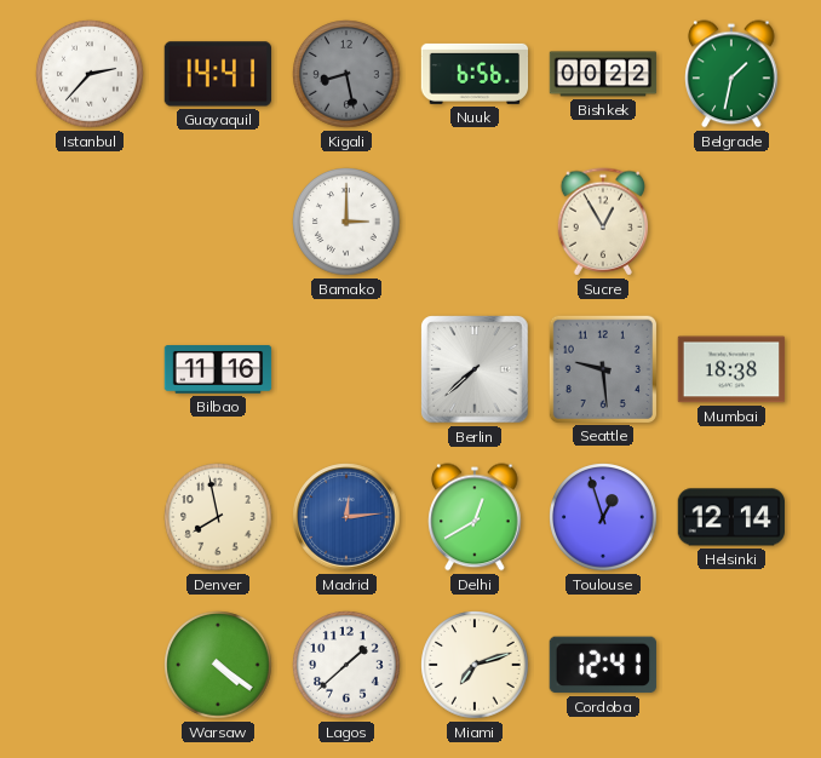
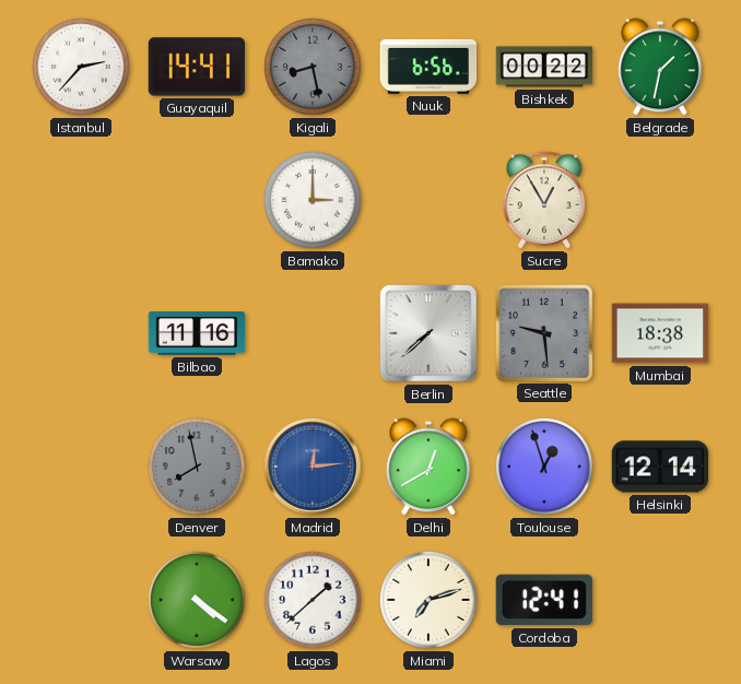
Denver dial: cream -> grey (197, 467)
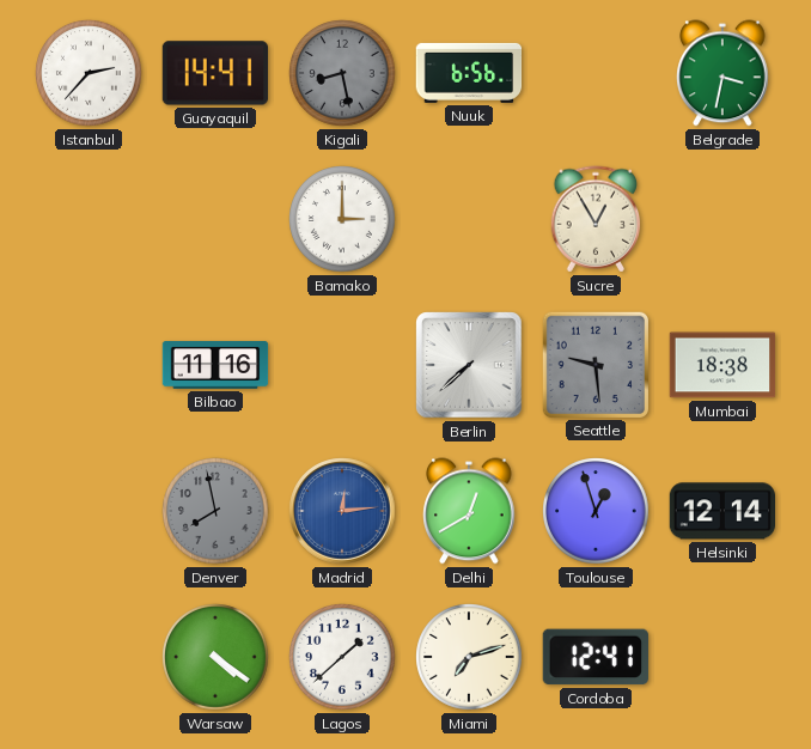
Bishkek: 00:22 -> none (544, 67)
Belgrade: 1:32 -> 3:32 (722, 73)
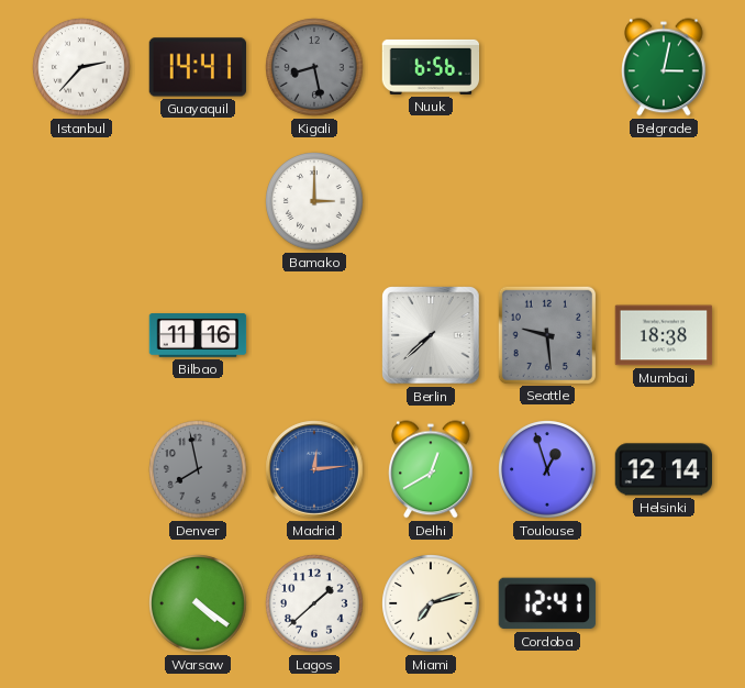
Belgrade: 3:32 -> 3:02 (664, 67)
Sucre: 12:55 -> none (596, 219)
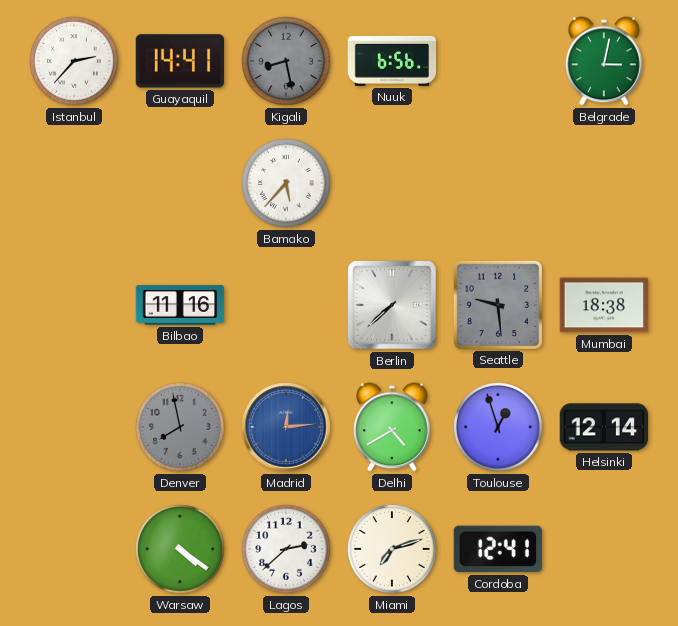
Bamako: 3:00 -> 5:37 (286, 183)
Delhi: 12:40 -> 4:40 (392, 427)
Lagos: 1:38 -> 2:38 (286, 549)
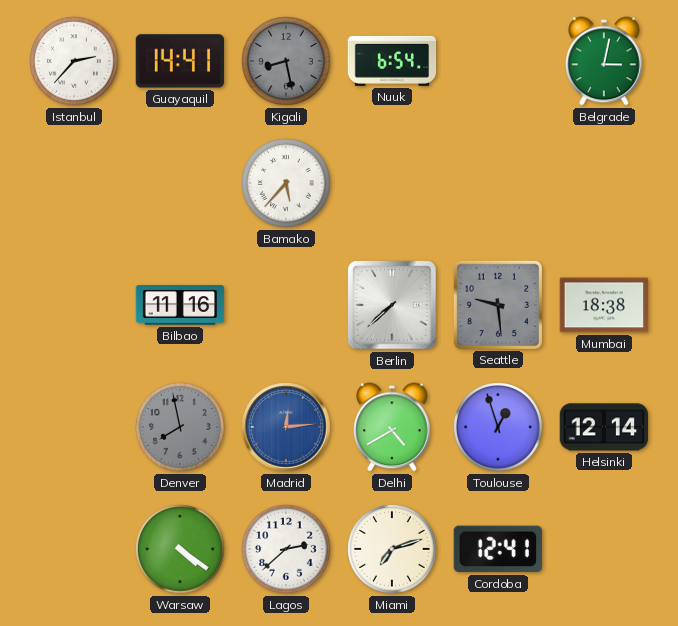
Nuuk: 6:56 -> 6:54 (392, 61)
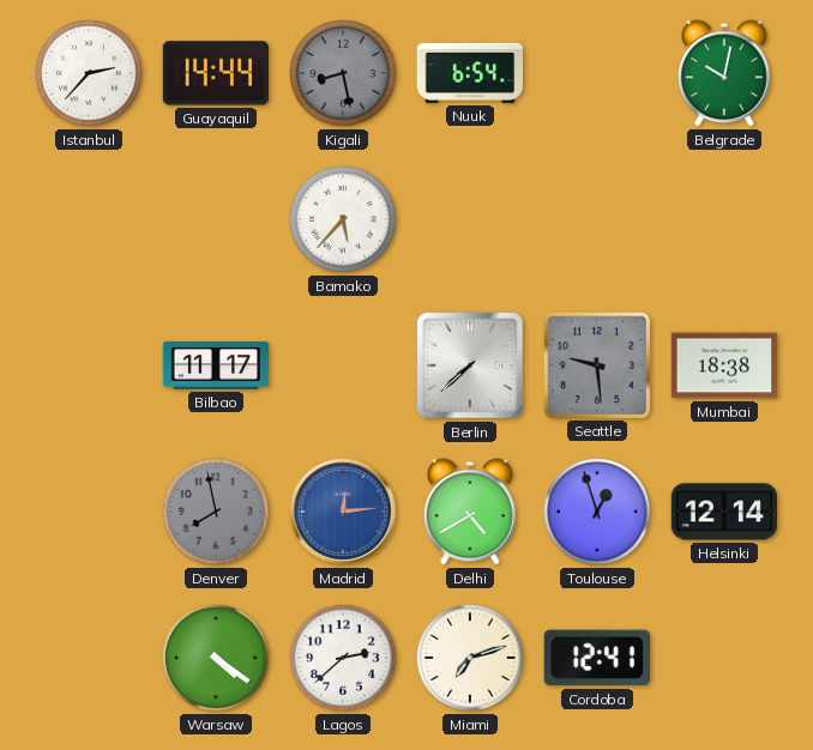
Guayaquil: 14:41 -> 14:44 (216, 73)
Belgrade: 3:02 -> 10:02 (724, 73)
Bilbao: 11:16 -> 11:17 (216, 365)
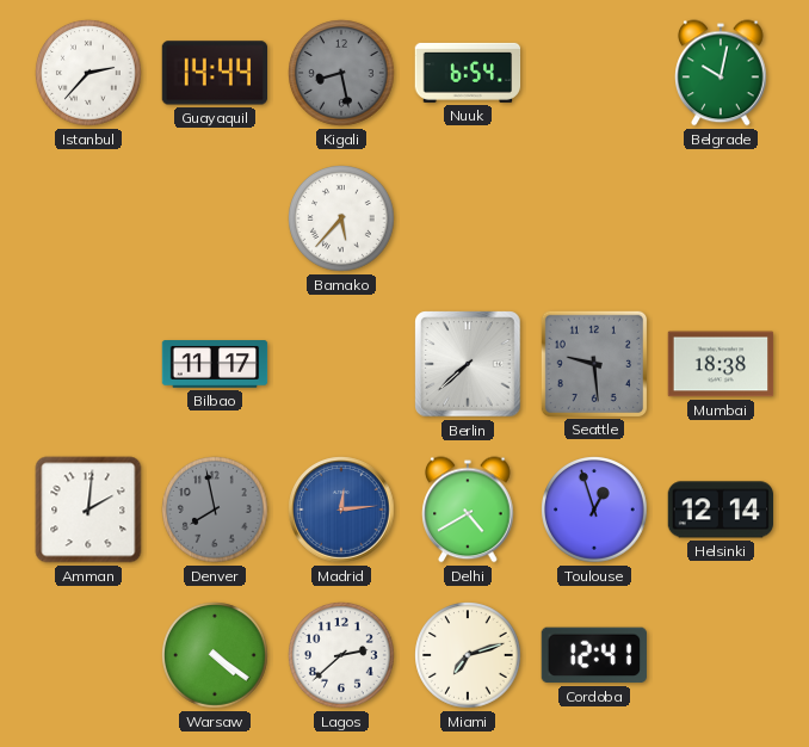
Amman: none -> 2:01 (88, 510)
